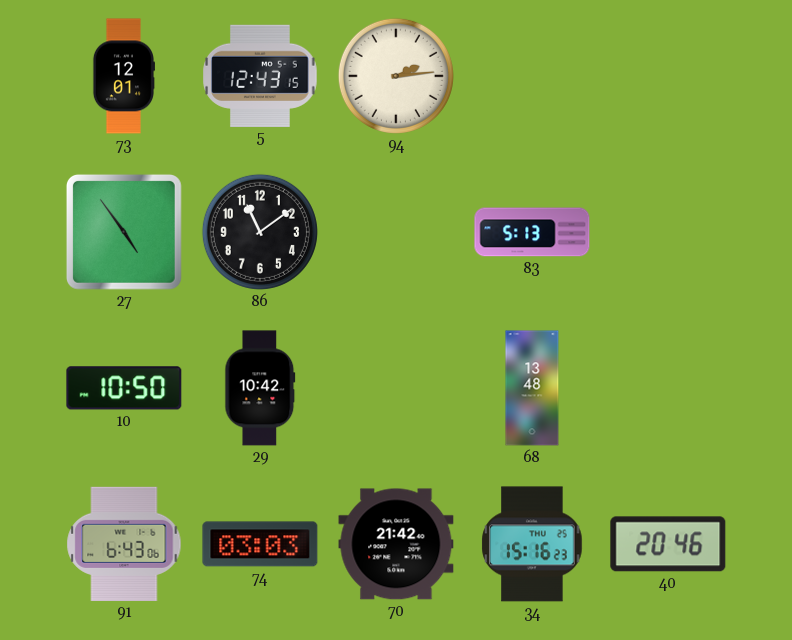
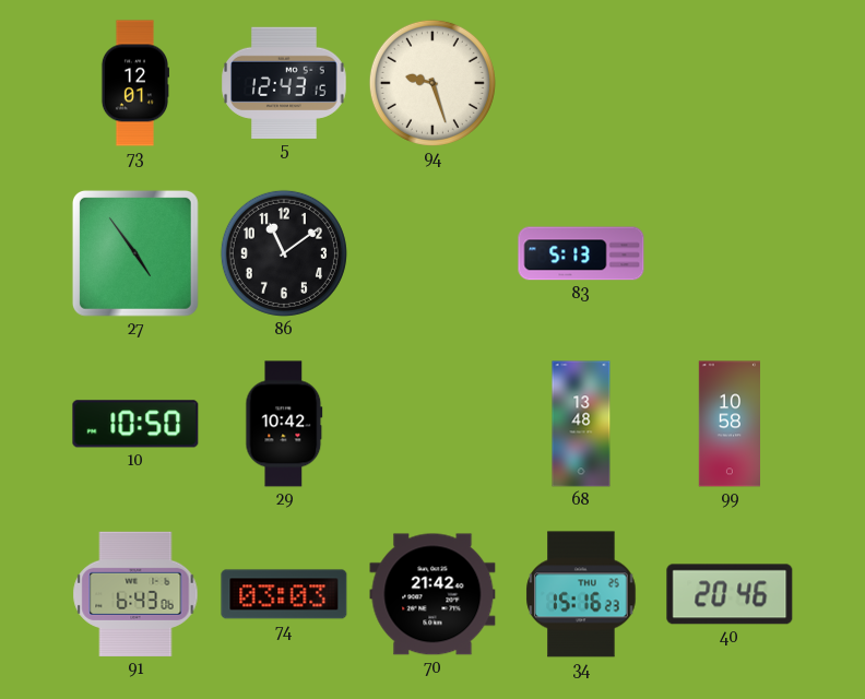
94: 2:14 -> 9:27 (432, 83)
99: none -> 10:58 (728, 424)
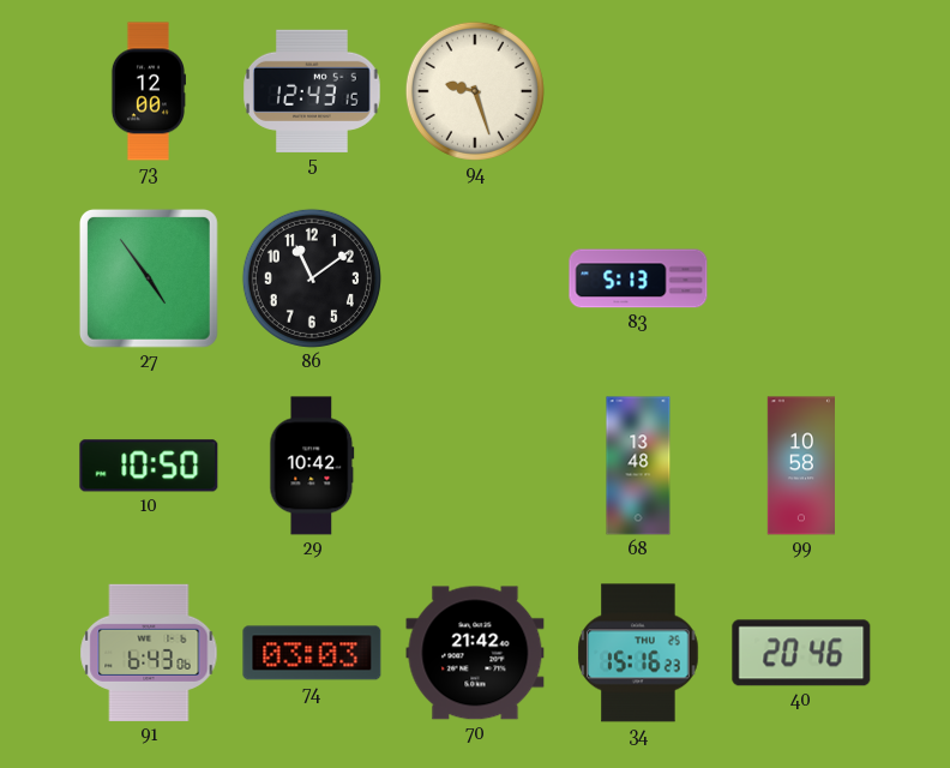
73: 12:01 -> 12:00 (148, 91)
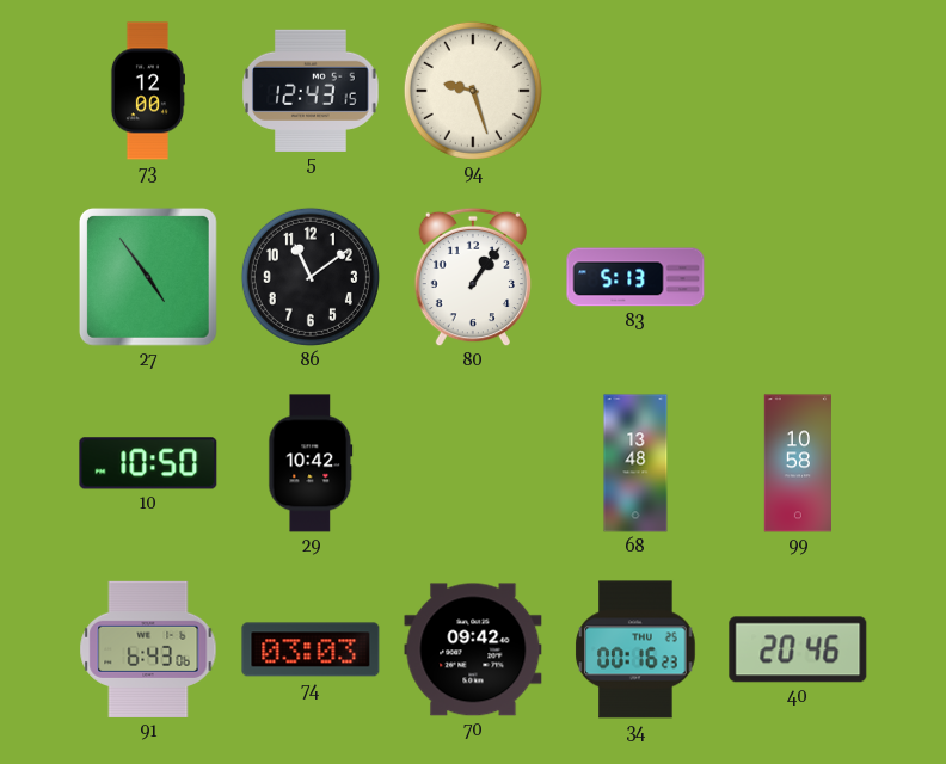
80: none -> 1:06 (472, 277)
70: 21:42 -> 09:42 (473, 649)
34: 15:16 -> 00:16 (635, 649)
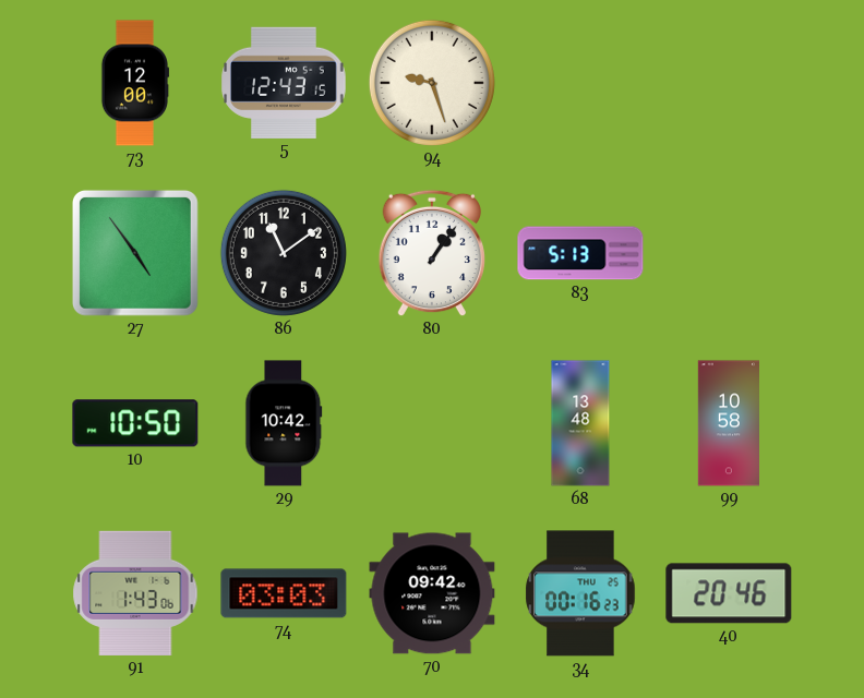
91: 6:43 -> 1:43 (135, 593)
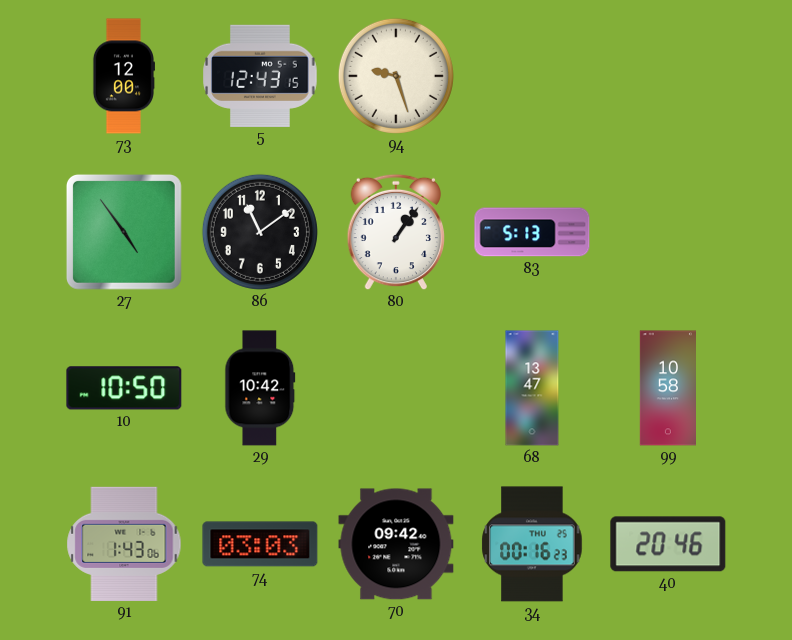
68: 13:48 -> 13:47 (532, 388)
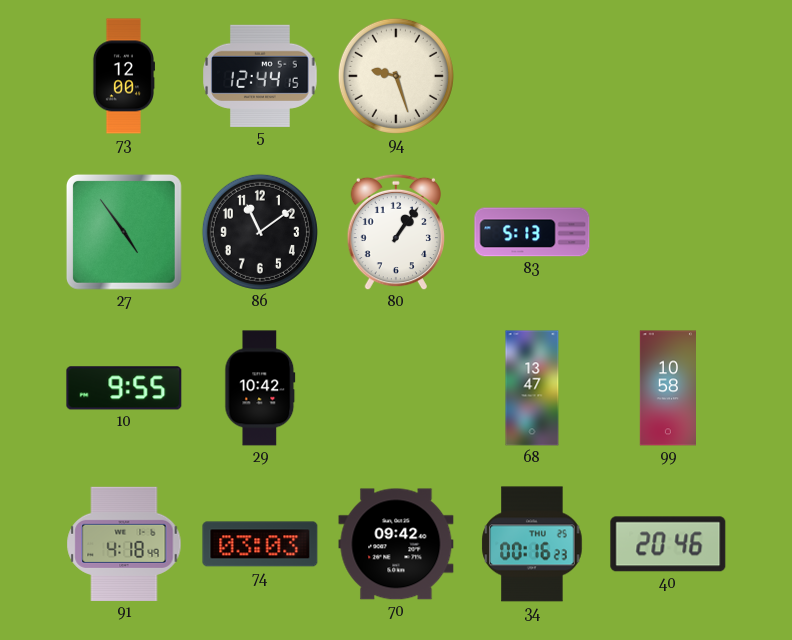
5: 12:43 -> 12:44 (260, 75)
10: 10:50 -> 9:55 (124, 388)
91: 1:43 -> 4:18 (124, 544)
